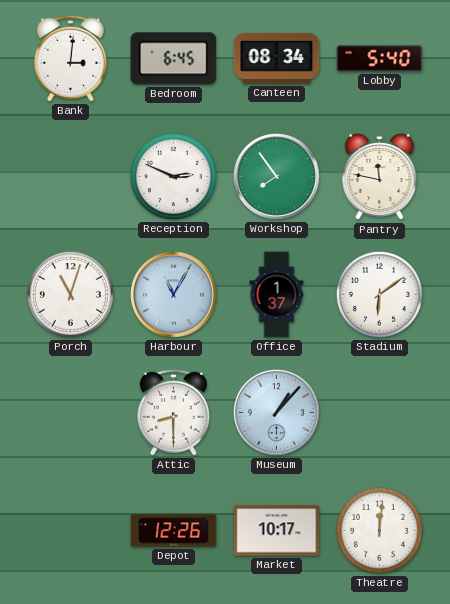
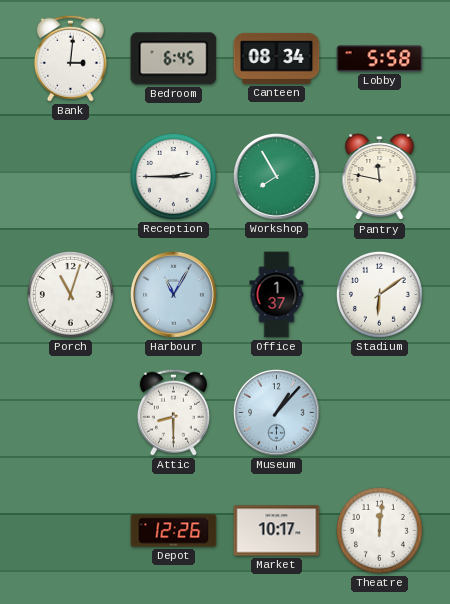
Lobby: 5:40 -> 5:58 (380, 59)
Reception: 2:49 -> 2:45 (173, 176)
Workshop: 7:54 -> 7:55 (277, 177)
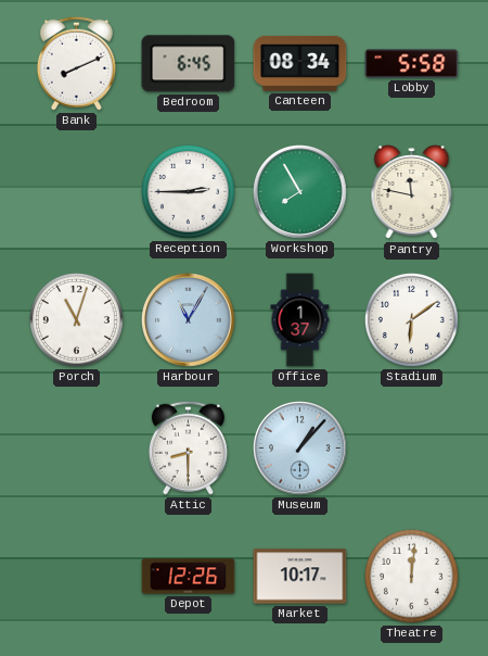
Bank: 3:01 -> 8:11 (76, 63)
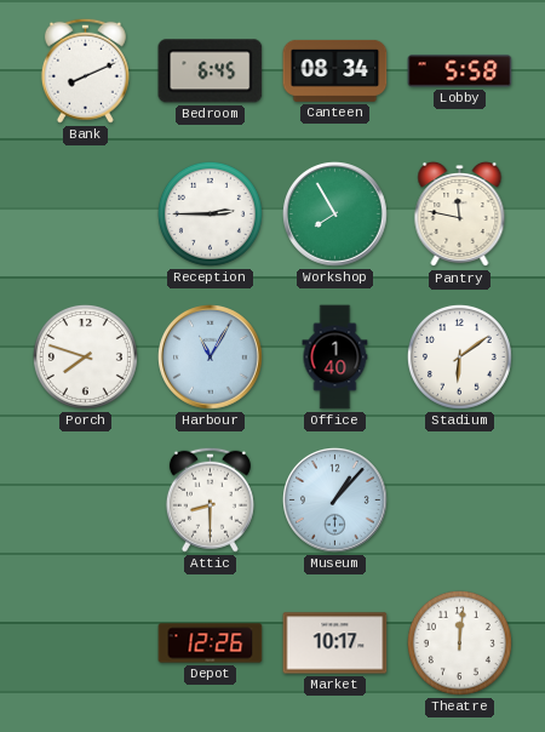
Porch: 11:03 -> 7:48 (85, 356)
Office: 1:37 -> 1:40 (335, 358)
